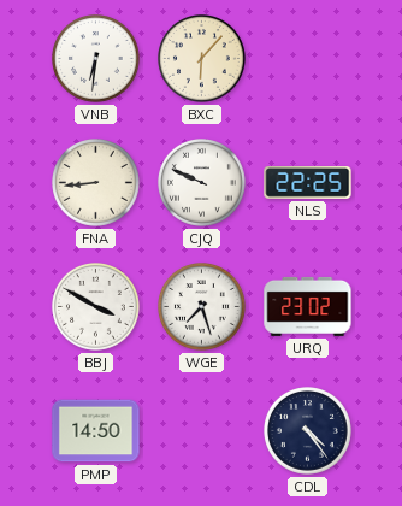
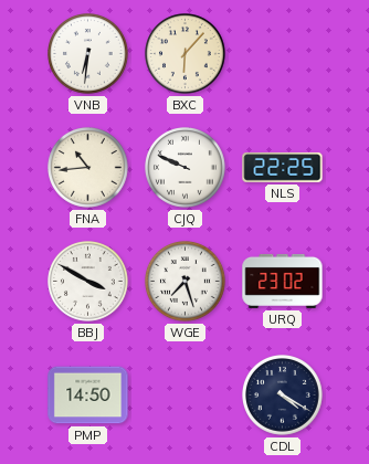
FNA: 8:44 -> 10:44 (88, 168)
CDL: 4:24 -> 4:20 (283, 396)
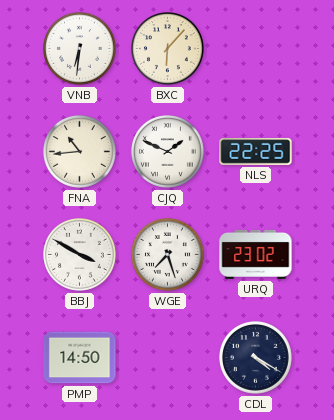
CJQ: 9:49 -> 1:49 (168, 152)
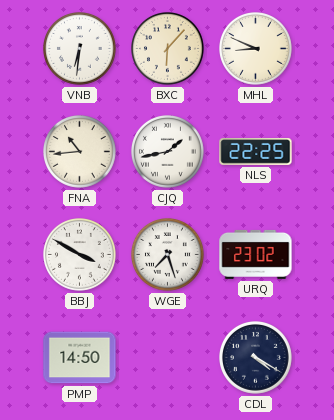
MHL: none -> 8:49 (256, 49)
CJQ: 1:49 -> 1:43 (168, 152)
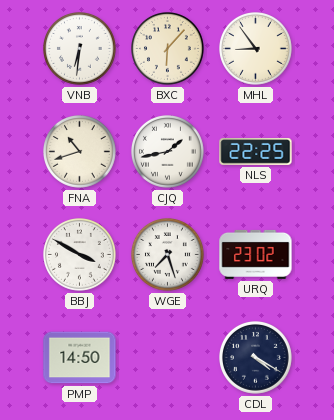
MHL: 8:49 -> 8:54 (256, 49)
FNA: 10:44 -> 10:42 (80, 152)
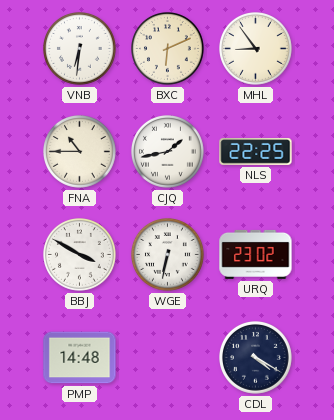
BXC: 6:07 -> 6:11 (168, 49)
FNA: 10:42 -> 10:45 (80, 152)
WGE: 7:27 -> 6:32 (168, 255)
PMP: 14:50 -> 14:48 (80, 358)
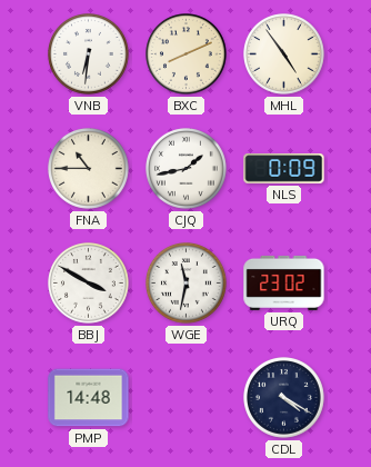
BXC: 6:11 -> 8:11 (187, 54)
MHL: 8:54 -> 4:54 (284, 54)
NLS: 22:25 -> 0:09 (284, 169)
WGE: 6:32 -> 11:32 (187, 284)
